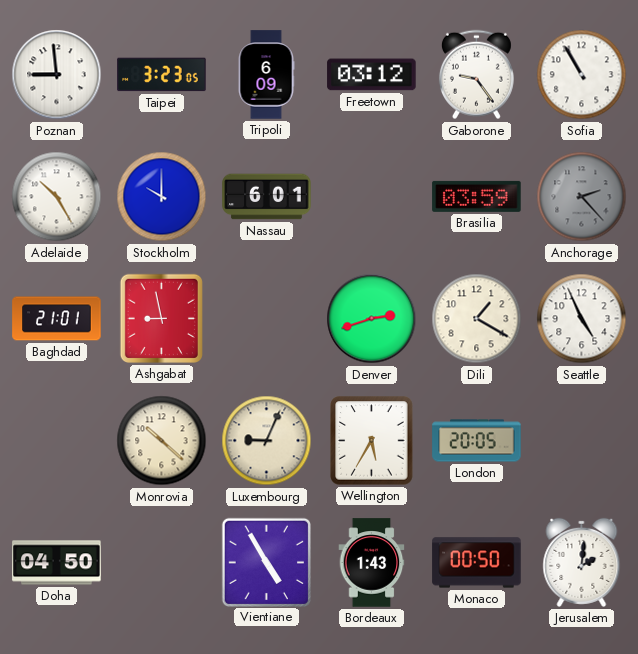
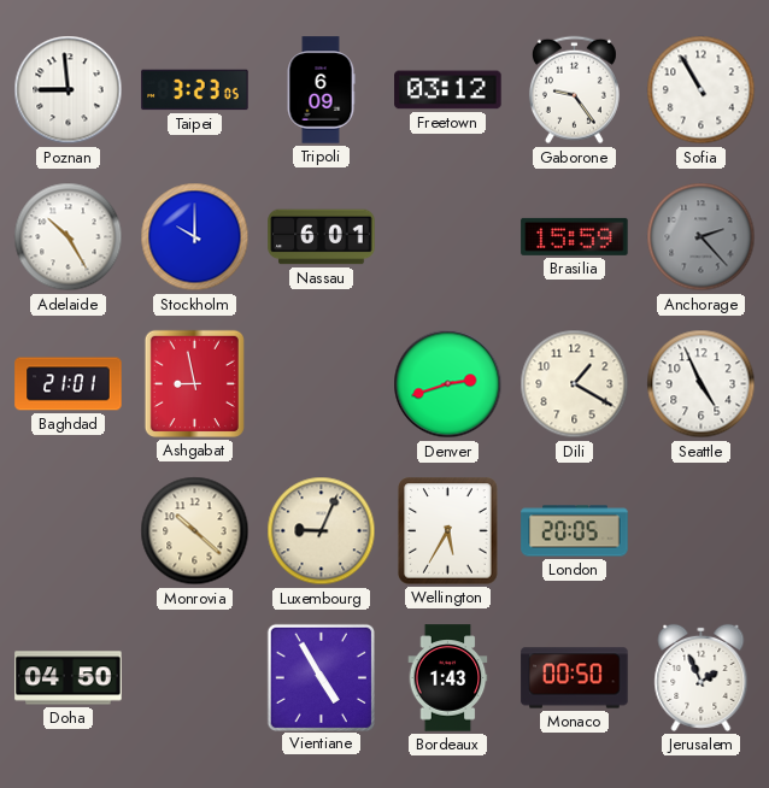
Brasilia: 03:59 -> 15:59 (575, 236)
Jerusalem: 2:01 -> 1:56 (702, 677)
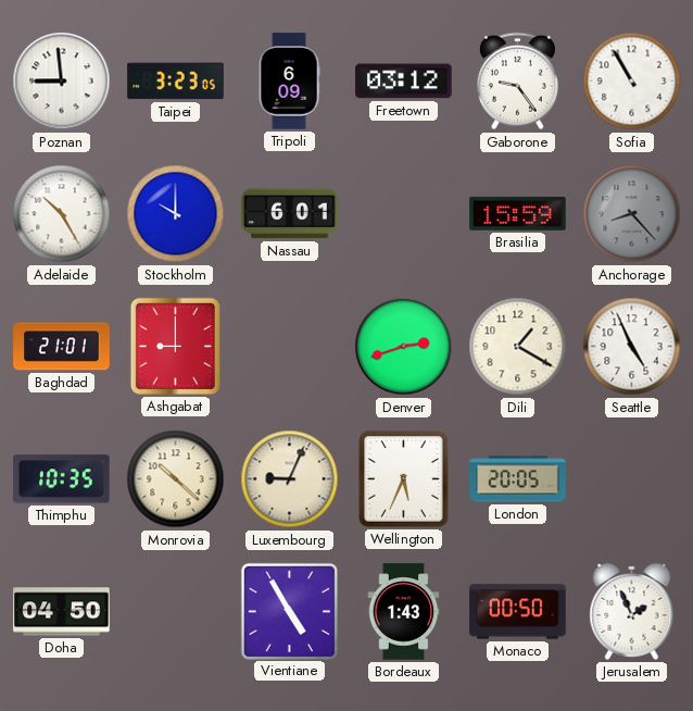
Anchorage: 2:23 -> 8:23 (632, 214)
Ashgabat: 8:58 -> 9:00 (175, 346)
Thimphu: none -> 10:35 (62, 479)
Wellington: 5:35 -> 5:34 (404, 479)
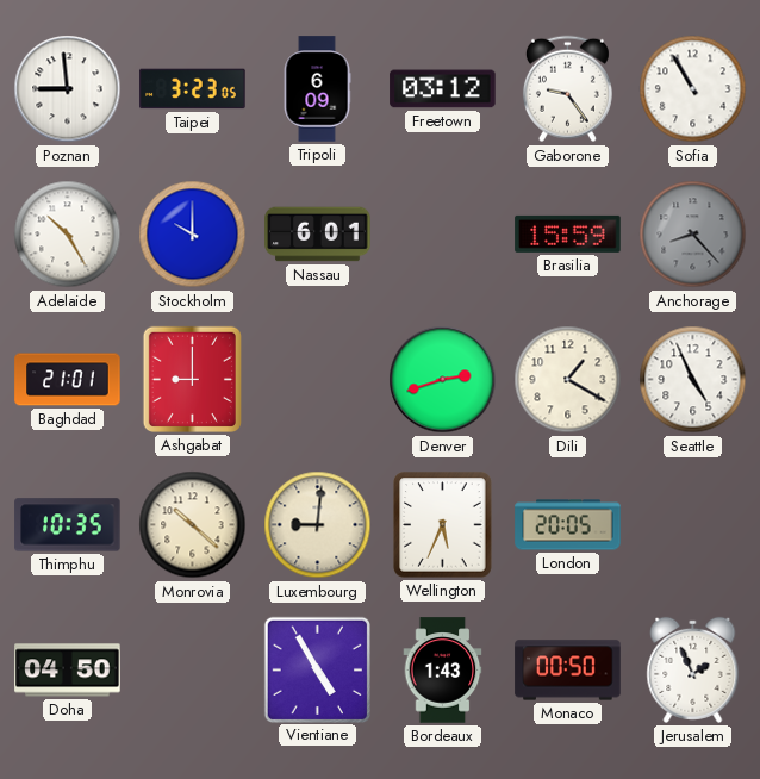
Luxembourg: 9:04 -> 9:01 (318, 525)
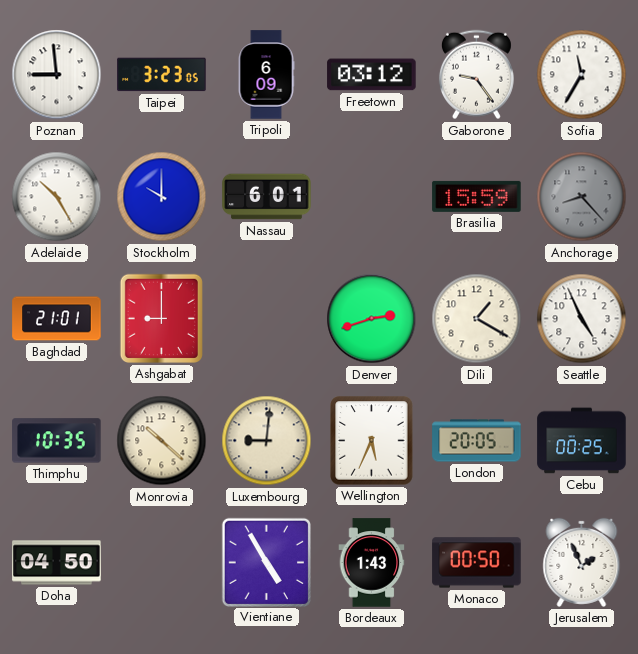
Sofia: 10:55 -> 11:35 (582, 75)
Cebu: none -> 00:25 (582, 441)
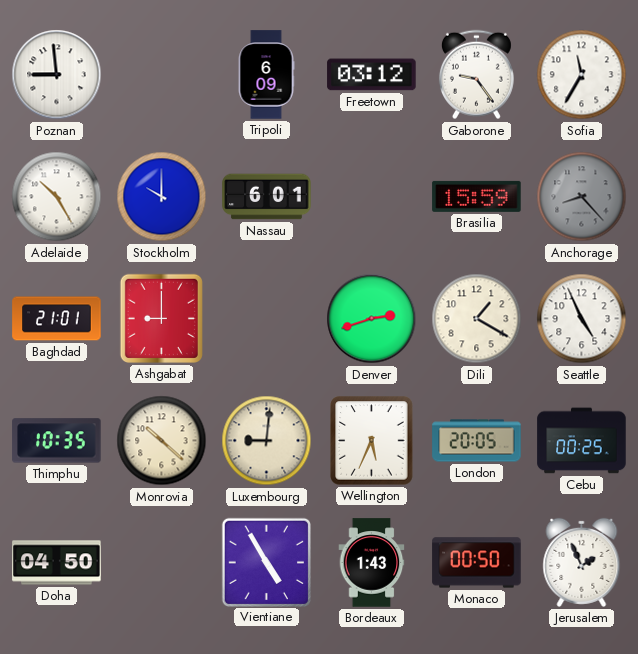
Taipei: 3:23 -> none (162, 75)
